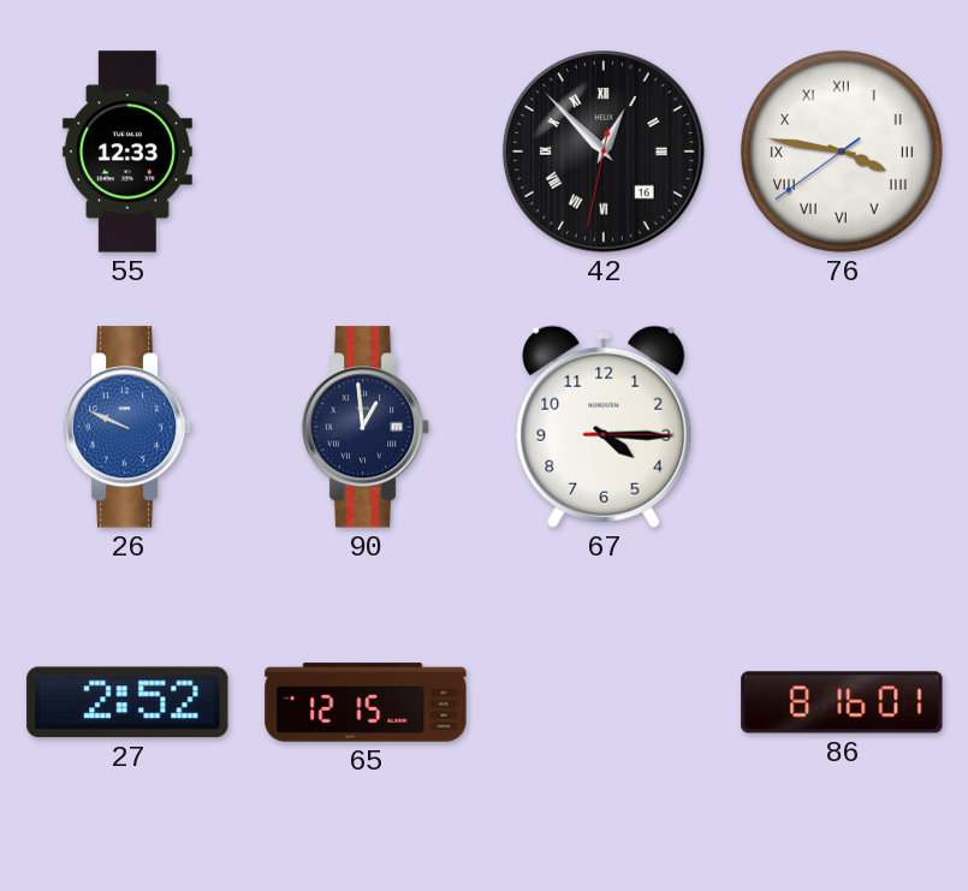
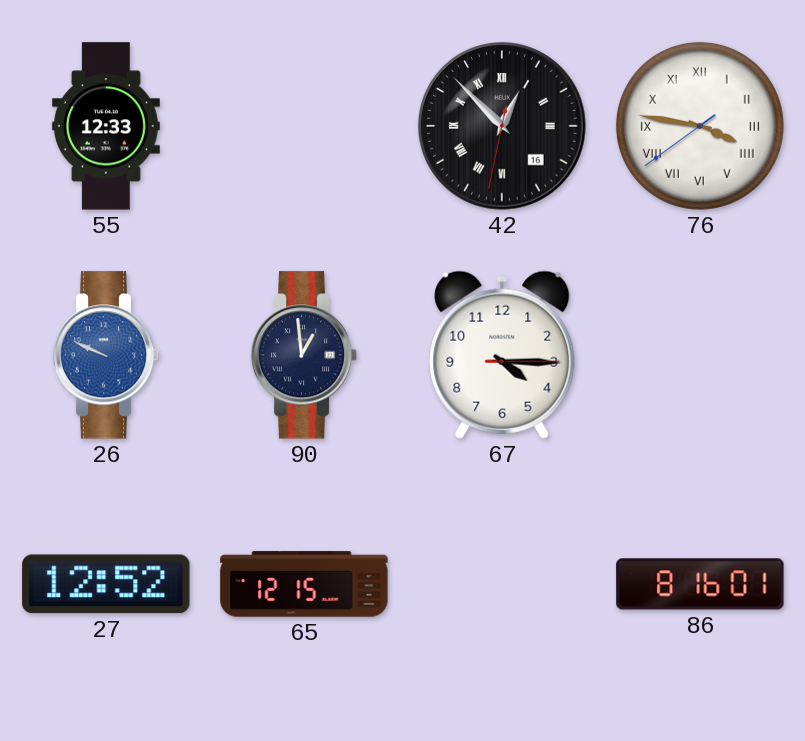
27: 2:52 -> 12:52 (106, 584)
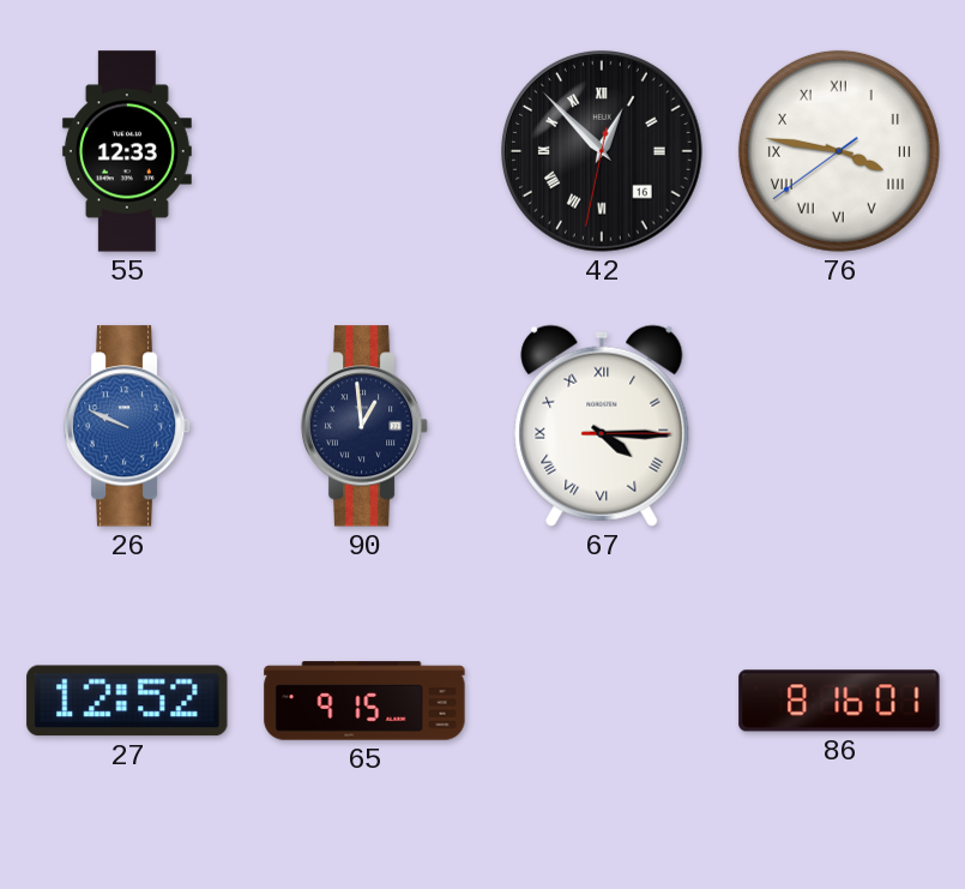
67 numerals: Arabic -> Roman (602, 426)
65: 12:15 -> 9:15 (364, 701)
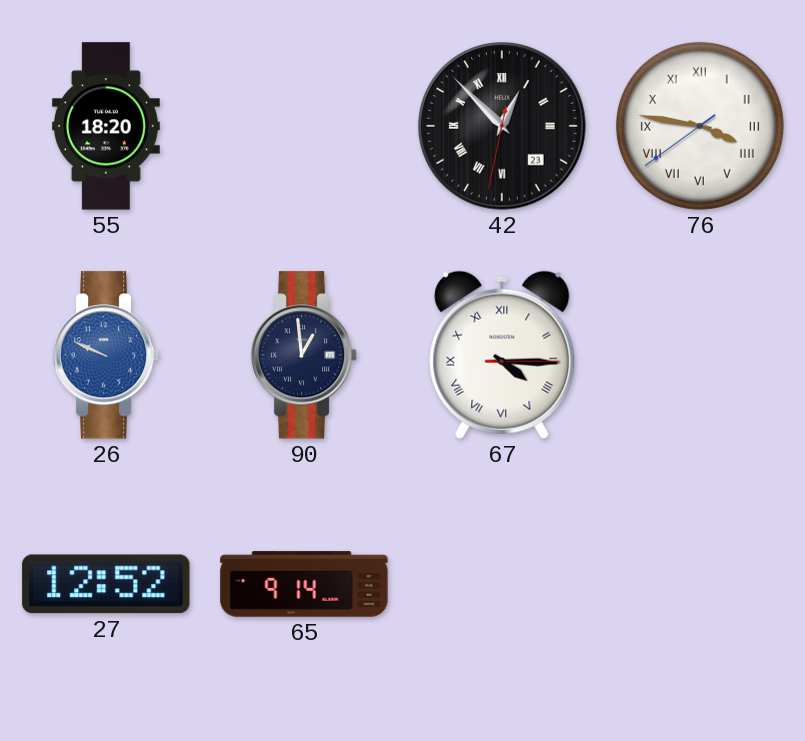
55: 12:33 -> 18:20 (106, 126)
42 date: 16 -> 23 (503, 127)
65: 9:15 -> 9:14 (304, 584)
86: 8:16 -> none (839, 701)
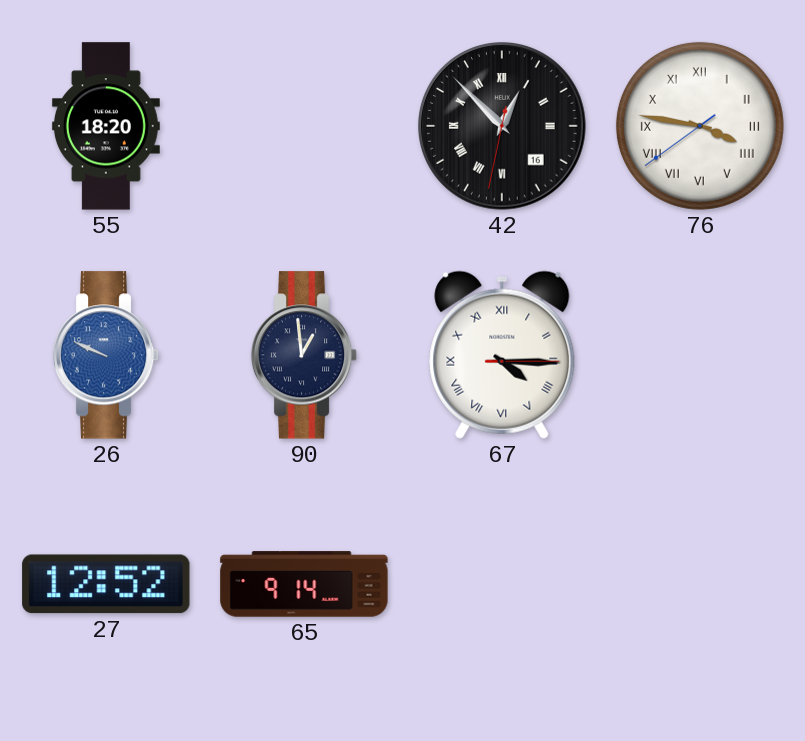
42 date: 23 -> 16 (503, 127)
